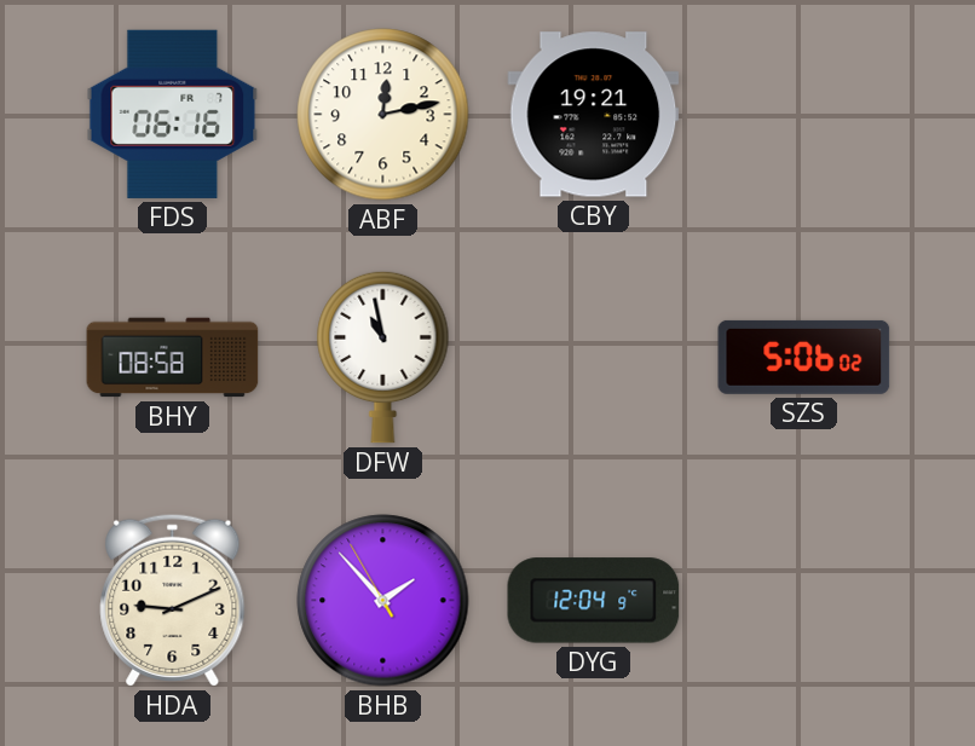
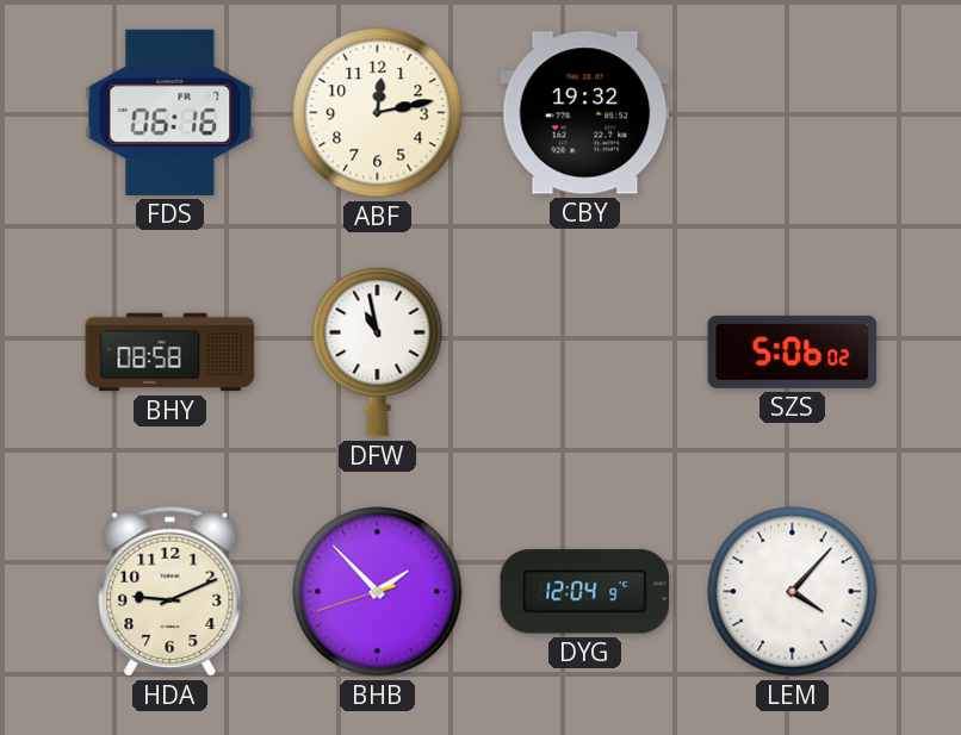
CBY: 19:21 -> 19:32 (585, 113)
BHB: 1:52:55 -> 1:52:42 (378, 592)
LEM: none -> 4:07 (793, 592)
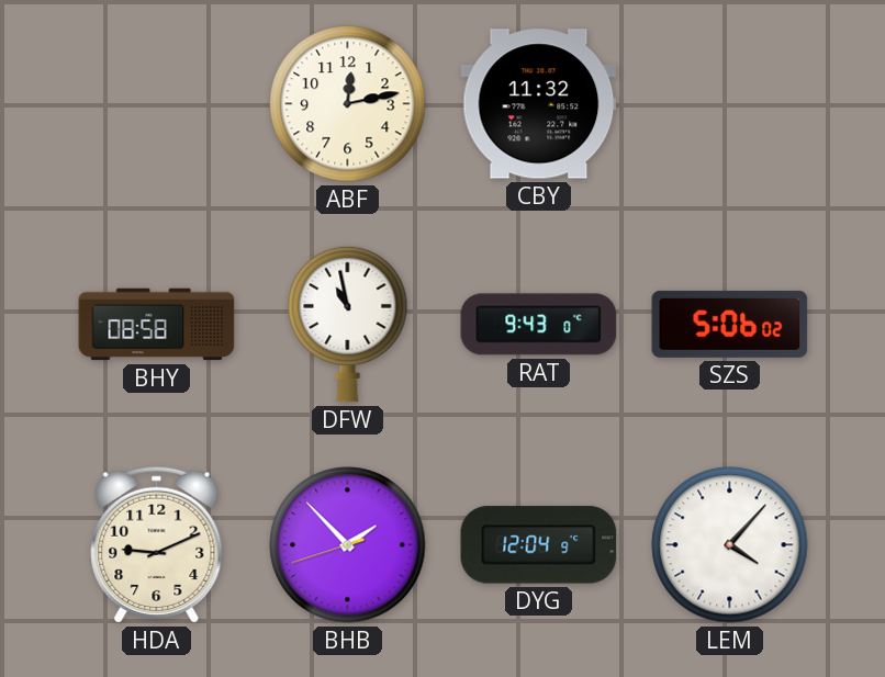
FDS: 06:16 -> none (170, 112)
CBY: 19:32 -> 11:32 (539, 104)
RAT: none -> 9:43 (539, 325)
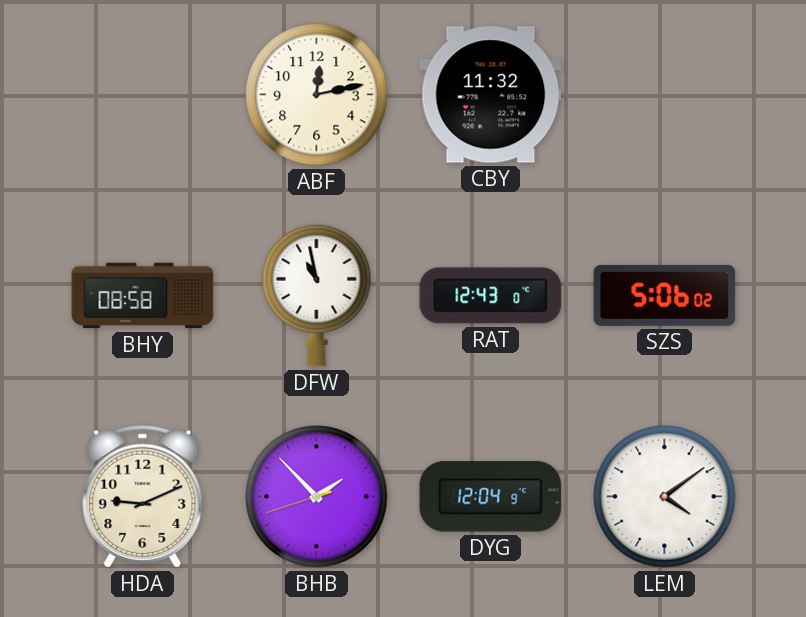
RAT: 9:43 -> 12:43 (491, 296)
LEM: 4:07 -> 4:09 (665, 497)
